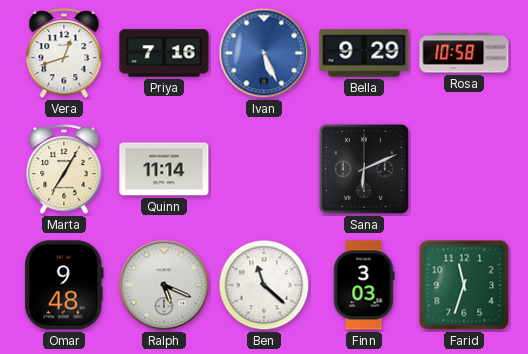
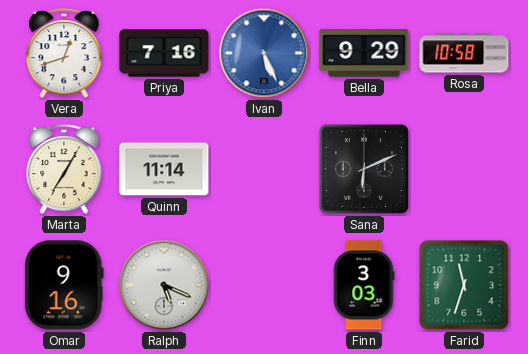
Omar: 9:48 -> 9:16 (64, 285)
Ben: 11:22 -> none (264, 285)
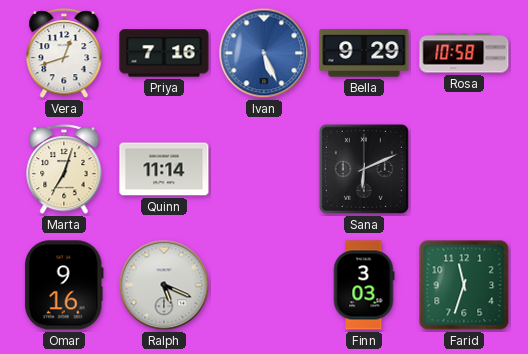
Marta: 7:05 -> 7:03 (64, 170)
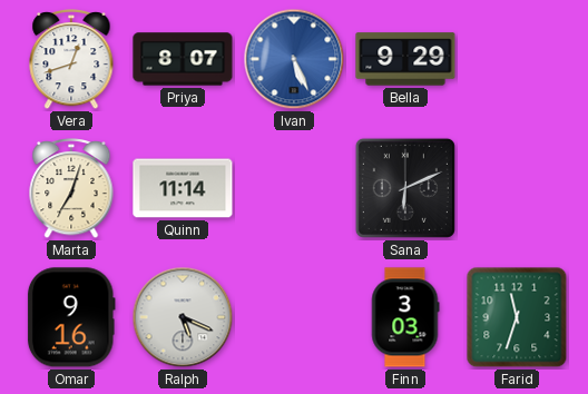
Priya: 7:16 -> 8:07 (183, 59)
Rosa: 10:58 -> none (464, 53)
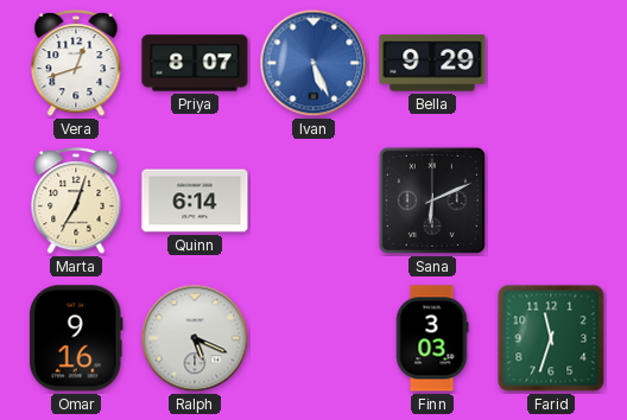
Quinn: 11:14 -> 6:14 (195, 201)
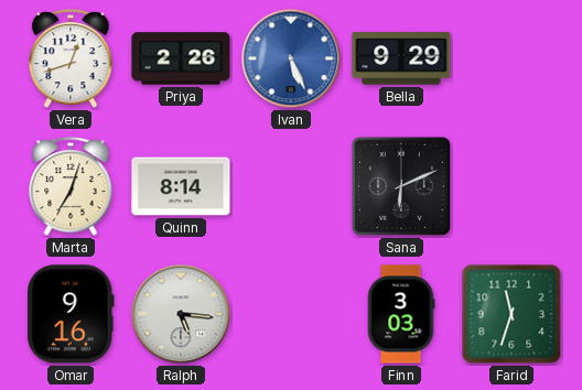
Priya: 8:07 -> 2:26 (181, 58)
Quinn: 6:14 -> 8:14 (181, 186)
Ralph: 5:19 -> 5:16 (181, 314)
